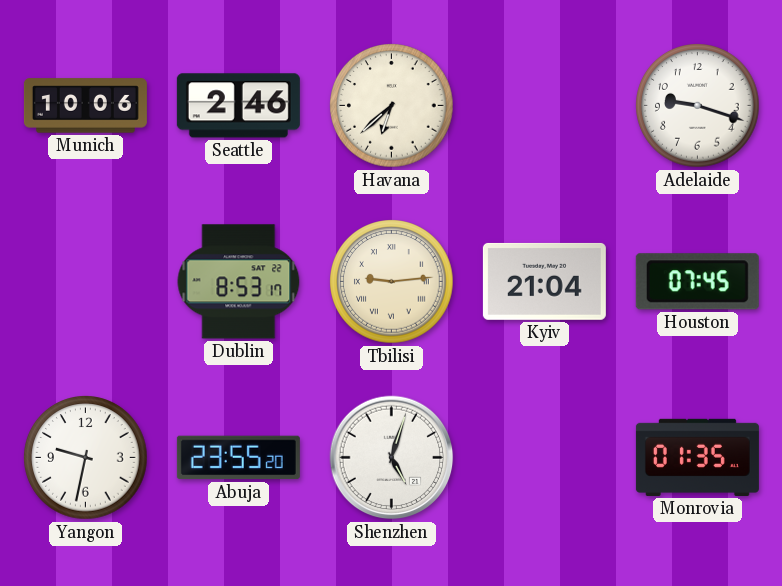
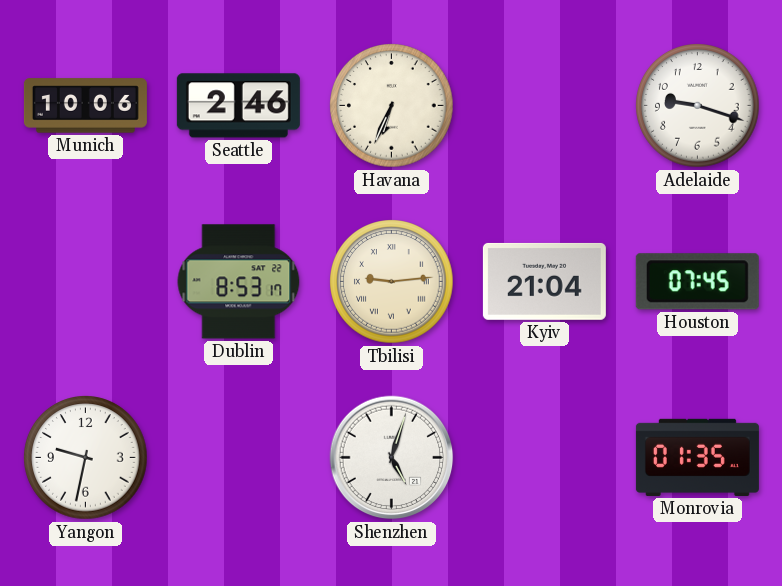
Havana: 6:38 -> 6:34 (392, 106)
Abuja: 23:55 -> none (238, 458)
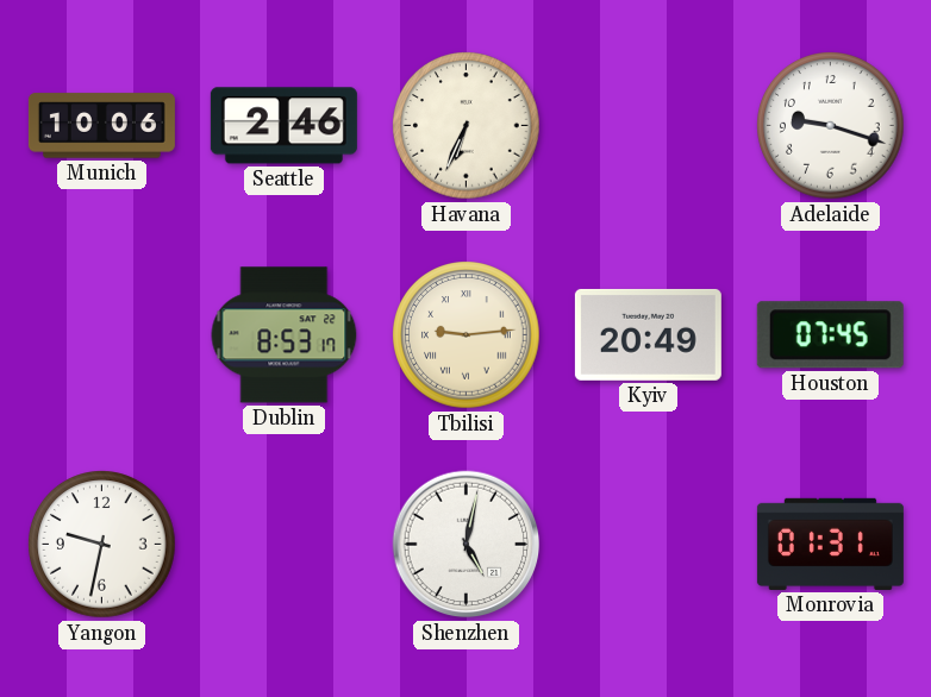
Kyiv: 21:04 -> 20:49 (648, 334)
Shenzhen: 5:03 -> 5:02 (467, 545)
Monrovia: 01:35 -> 01:31 (830, 544)
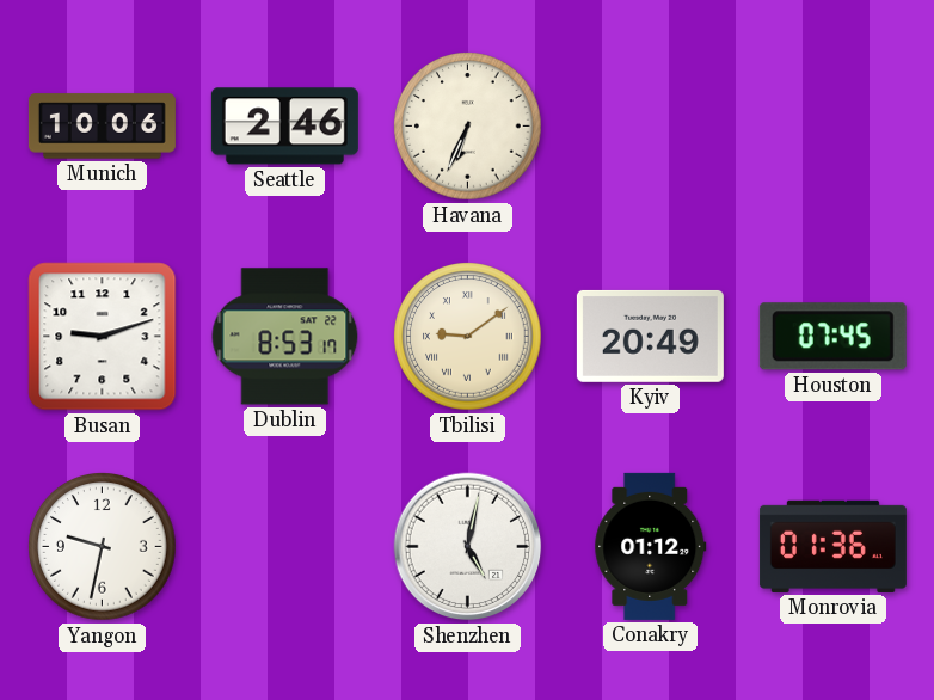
Adelaide: 9:18 -> none (831, 126)
Busan: none -> 9:12 (103, 337)
Tbilisi: 9:14 -> 9:09 (468, 337)
Conakry: none -> 01:12 (651, 546)
Monrovia: 01:31 -> 01:36 (832, 546)
